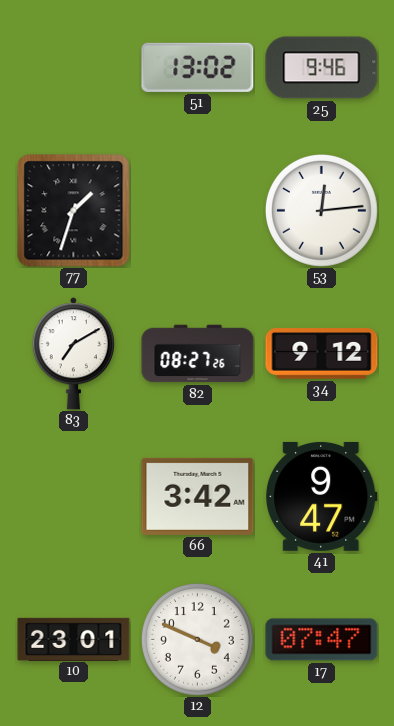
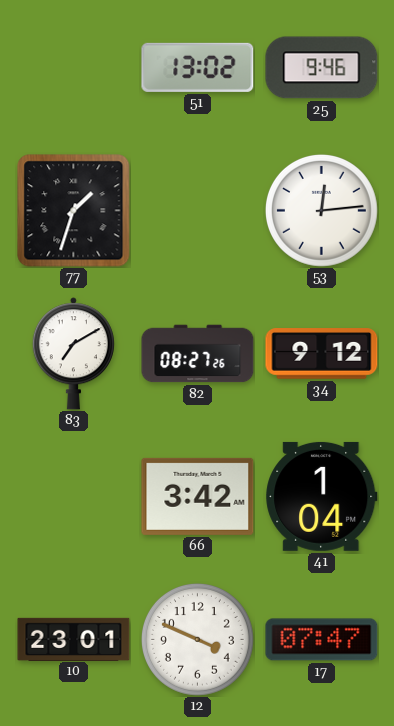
41: 9:47 -> 1:04 (322, 496)
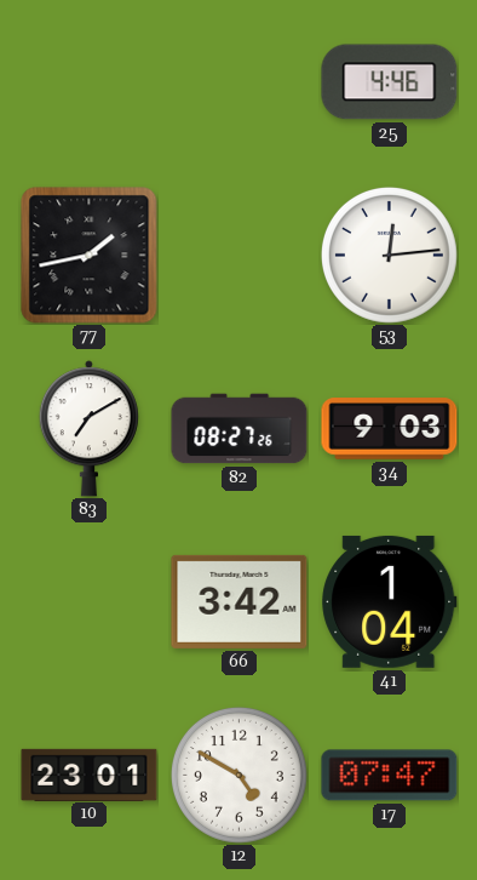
51: 13:02 -> none (198, 67)
25: 9:46 -> 4:46 (390, 82)
77: 1:33 -> 1:43 (90, 256)
34: 9:12 -> 9:03 (390, 429)
12: 3:49 -> 4:50 (238, 775)
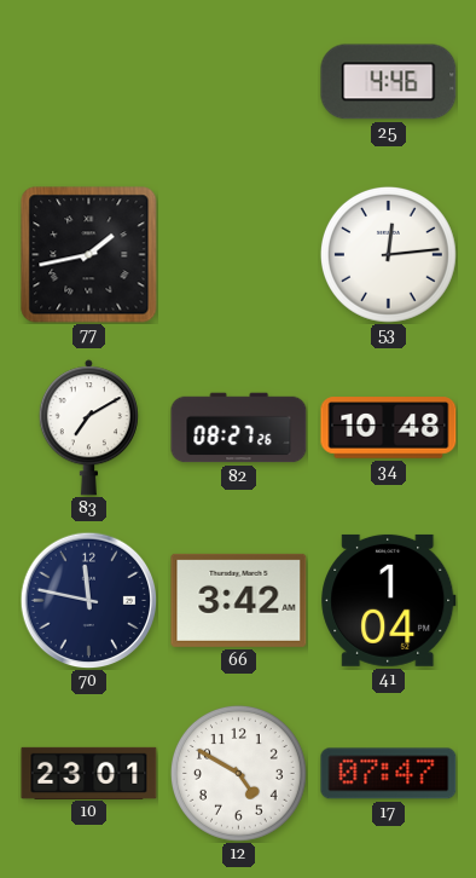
34: 9:03 -> 10:48 (389, 428)
70: none -> 11:47 (88, 600)
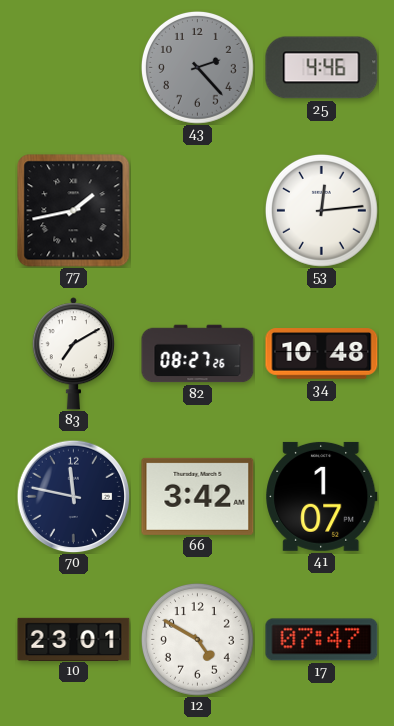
43: none -> 2:23 (197, 67)
41: 1:04 -> 1:07 (322, 496)
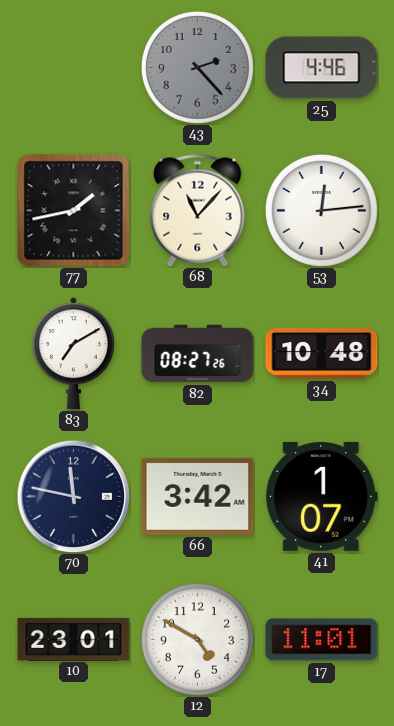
68: none -> 11:07 (198, 211)
17: 07:47 -> 11:01 (322, 640)
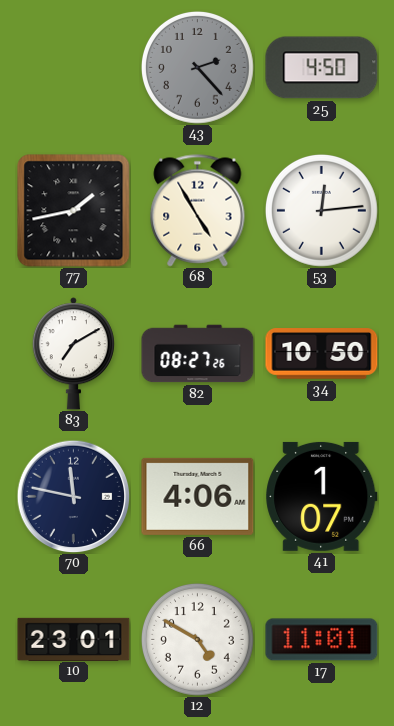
25: 4:46 -> 4:50 (322, 68)
68: 11:07 -> 4:55 (198, 211)
34: 10:48 -> 10:50 (322, 354)
66: 3:42 -> 4:06 (198, 496)
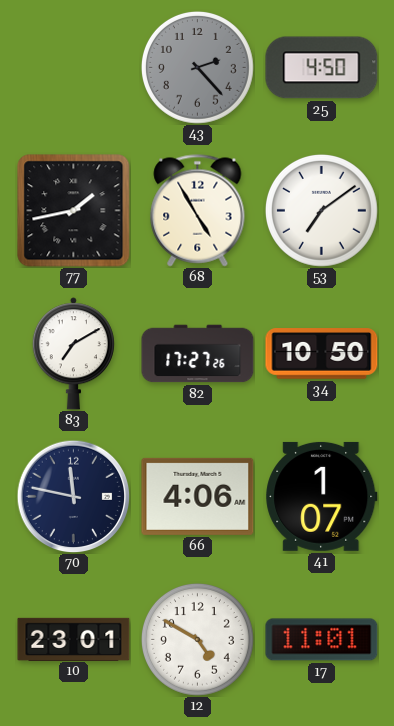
53: 12:14 -> 7:09 (321, 210)
82: 08:27 -> 17:27 (198, 354)
